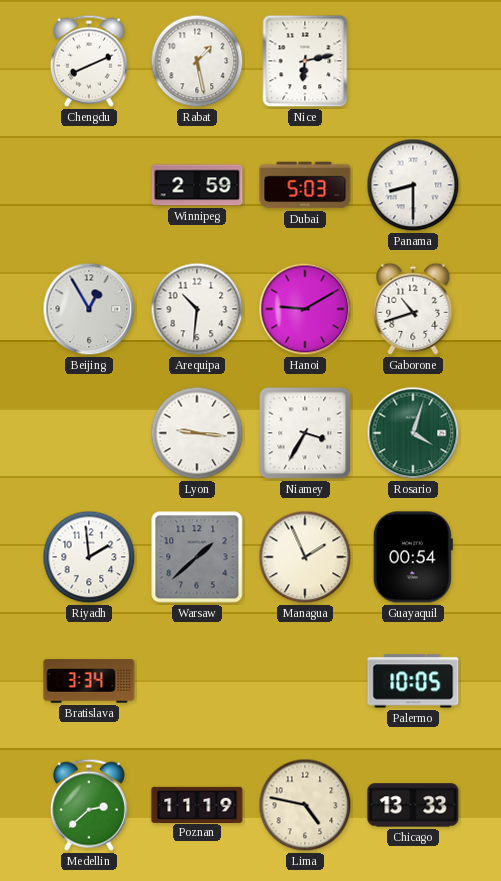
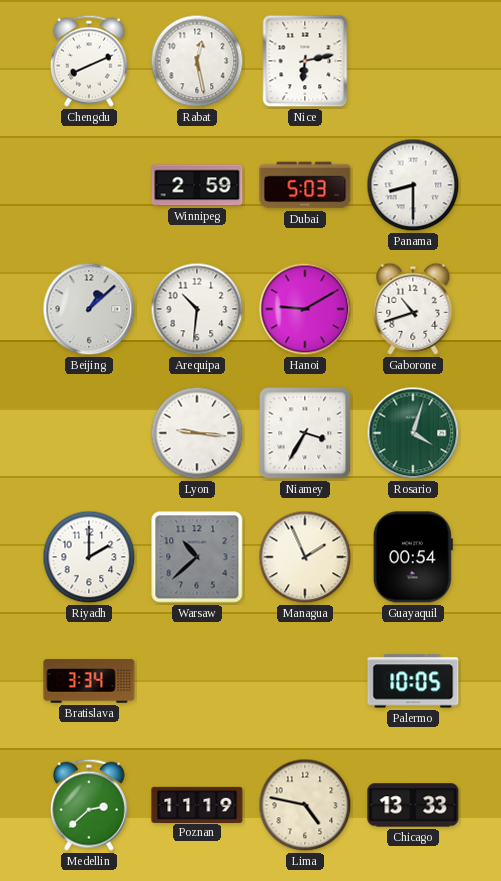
Rabat: 1:28 -> 12:28 (197, 61)
Beijing: 12:55 -> 1:08 (89, 309)
Riyadh: 1:59 -> 2:00 (89, 557)
Warsaw: 1:38 -> 10:38 (197, 557)
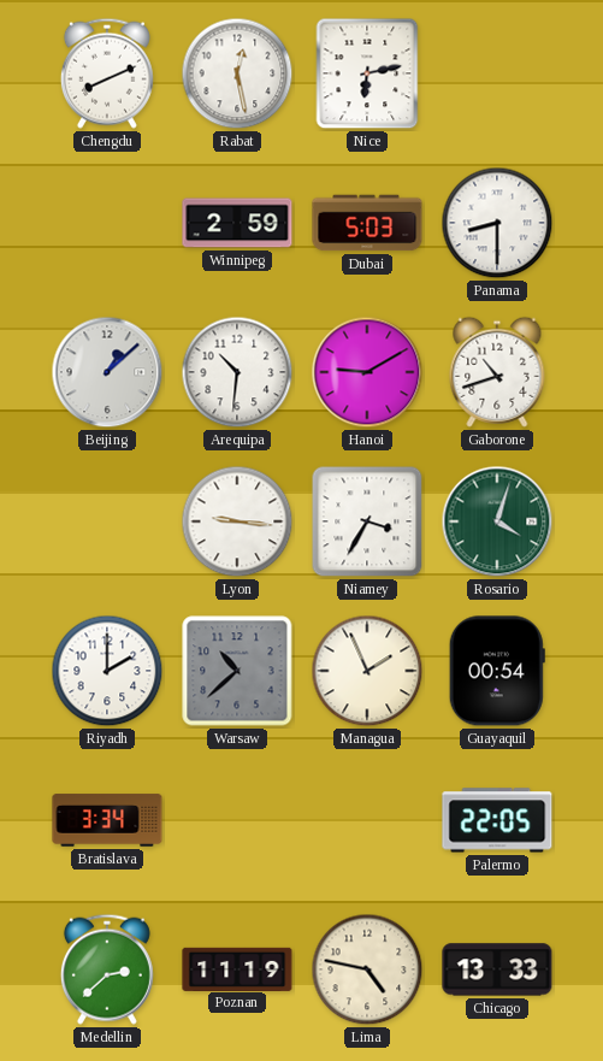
Palermo: 10:05 -> 22:05 (497, 820)
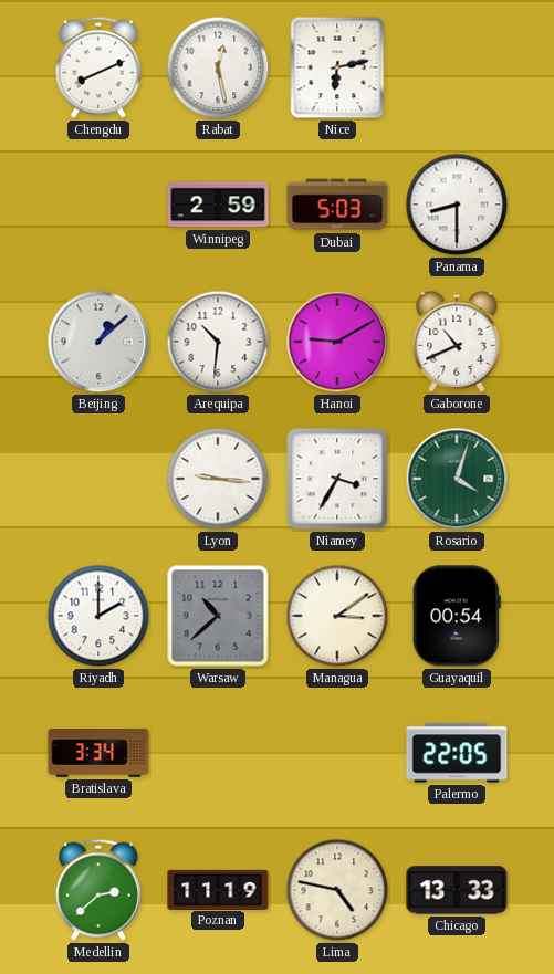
Gaborone: 10:42 -> 10:41 (457, 342)
Managua: 1:56 -> 3:09 (337, 616)
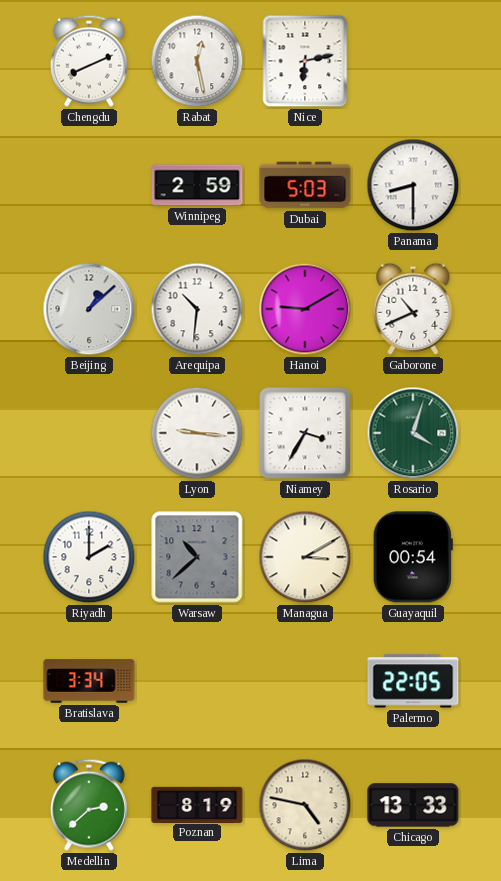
Managua: 3:09 -> 3:10 (305, 557)
Poznan: 11:19 -> 8:19 (197, 804)
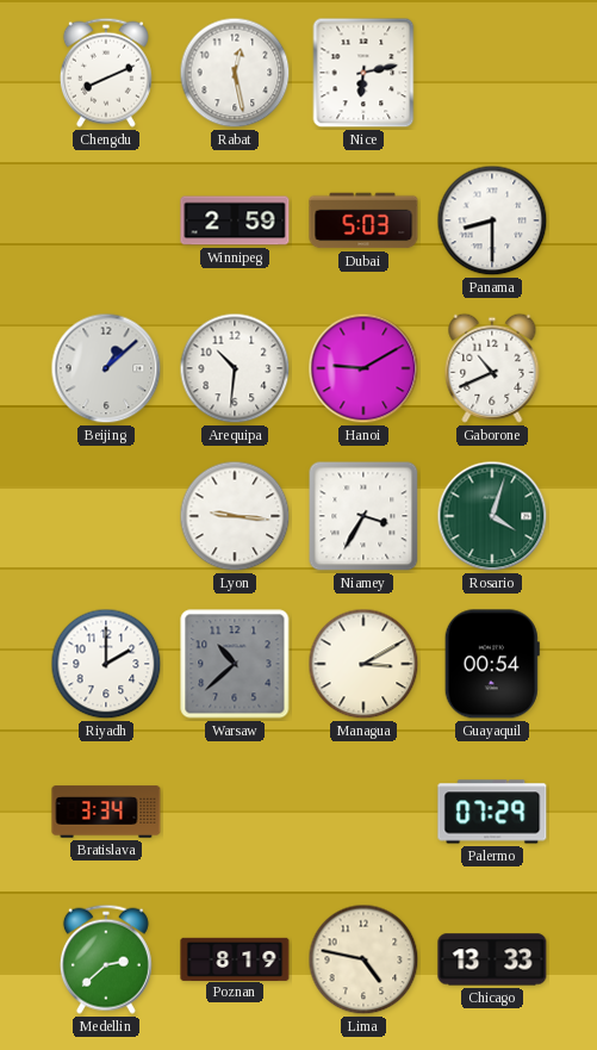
Palermo: 22:05 -> 07:29 (492, 812)
